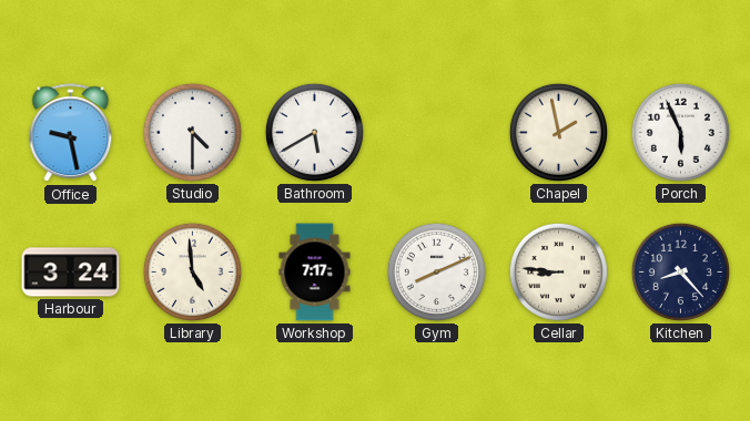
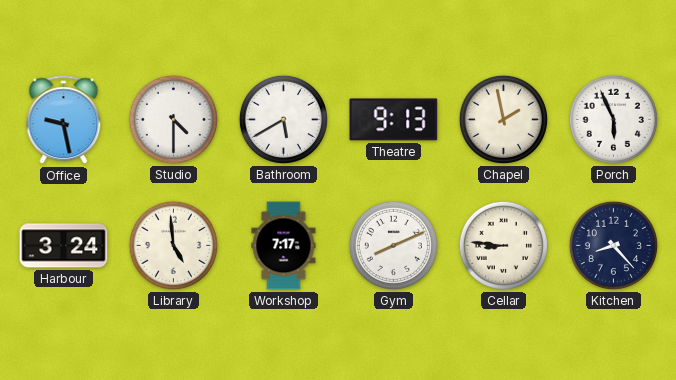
Theatre: none -> 9:13 (394, 120)
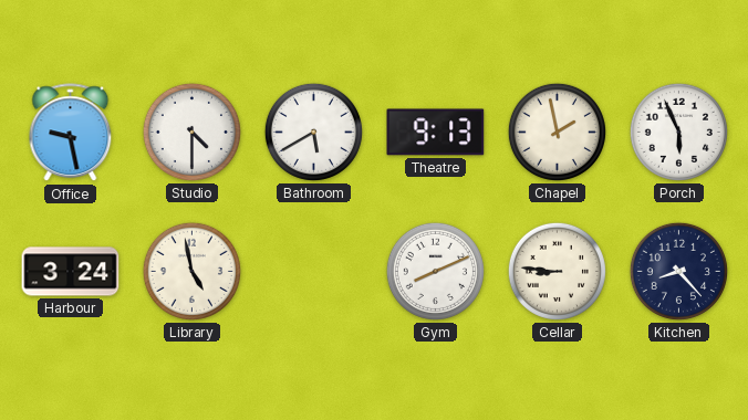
Library: 4:59 -> 4:58 (191, 271)
Workshop: 7:17 -> none (284, 246)
